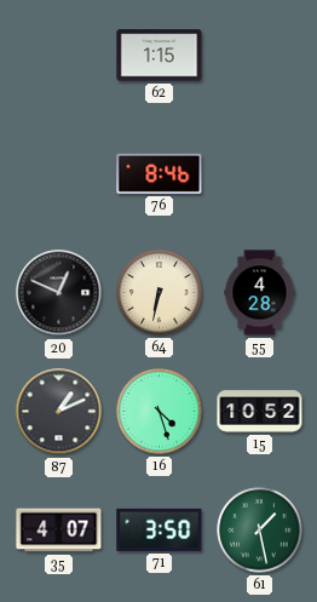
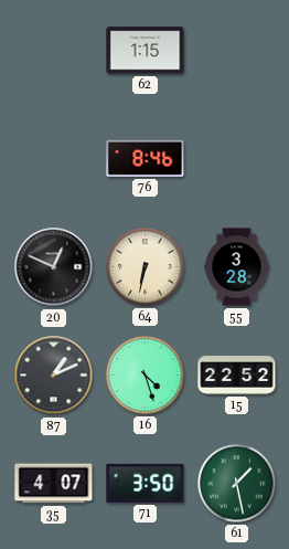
55: 4:28 -> 3:28 (237, 267)
15: 10:52 -> 22:52 (237, 376)
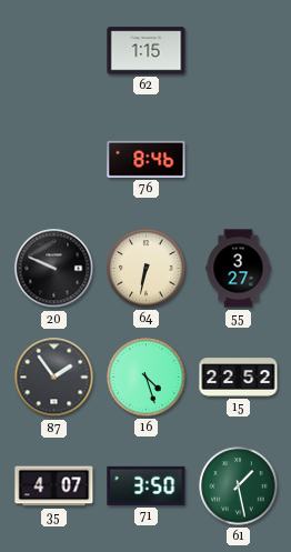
20: 12:49 -> 9:49 (54, 269)
55: 3:28 -> 3:27 (239, 269)
87: 1:11 -> 1:54 (54, 378)
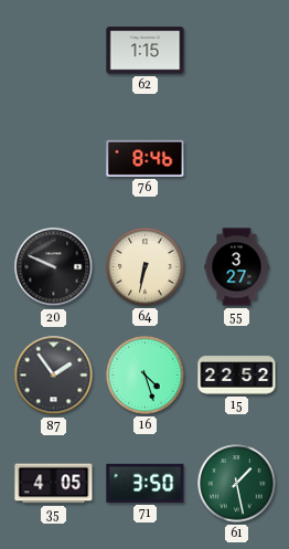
35: 4:07 -> 4:05 (54, 484)
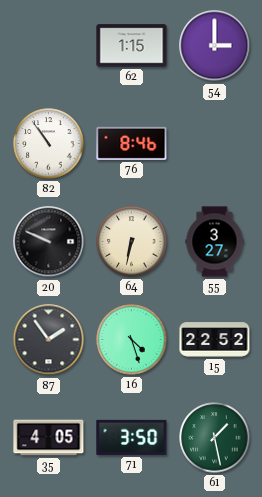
54: none -> 3:00 (215, 46)
82: none -> 10:54 (49, 144)
